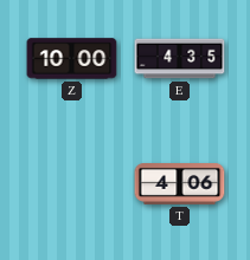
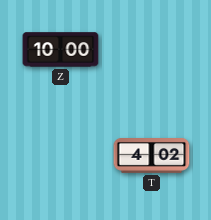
E: 4:35 -> none (180, 59)
T: 4:06 -> 4:02 (152, 156)
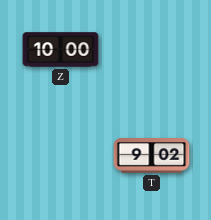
T: 4:02 -> 9:02 (152, 156)
